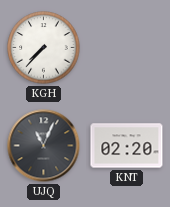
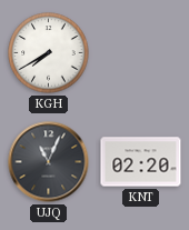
KGH: 7:37 -> 7:40 (49, 53)
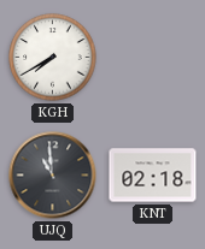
UJQ: 11:04 -> 10:59 (53, 176)
KNT: 02:20 -> 02:18 (153, 176)
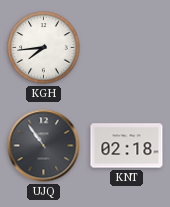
KGH: 7:40 -> 7:44 (44, 48)
UJQ: 10:59 -> 10:54 (44, 146)
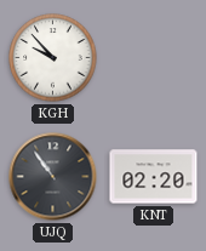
KGH: 7:44 -> 9:53 (53, 58)
KNT: 02:18 -> 02:20 (154, 177)
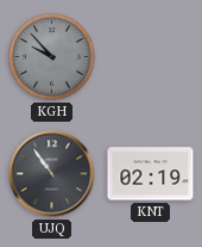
KGH dial: white -> grey (52, 57)
KNT: 02:20 -> 02:19 (151, 174)
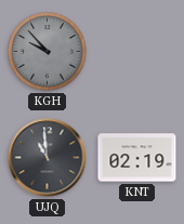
UJQ: 10:54 -> 10:59 (48, 158)
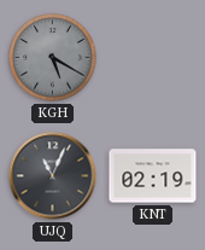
KGH: 9:53 -> 5:20 (53, 58)
UJQ: 10:59 -> 11:04 (53, 176)
